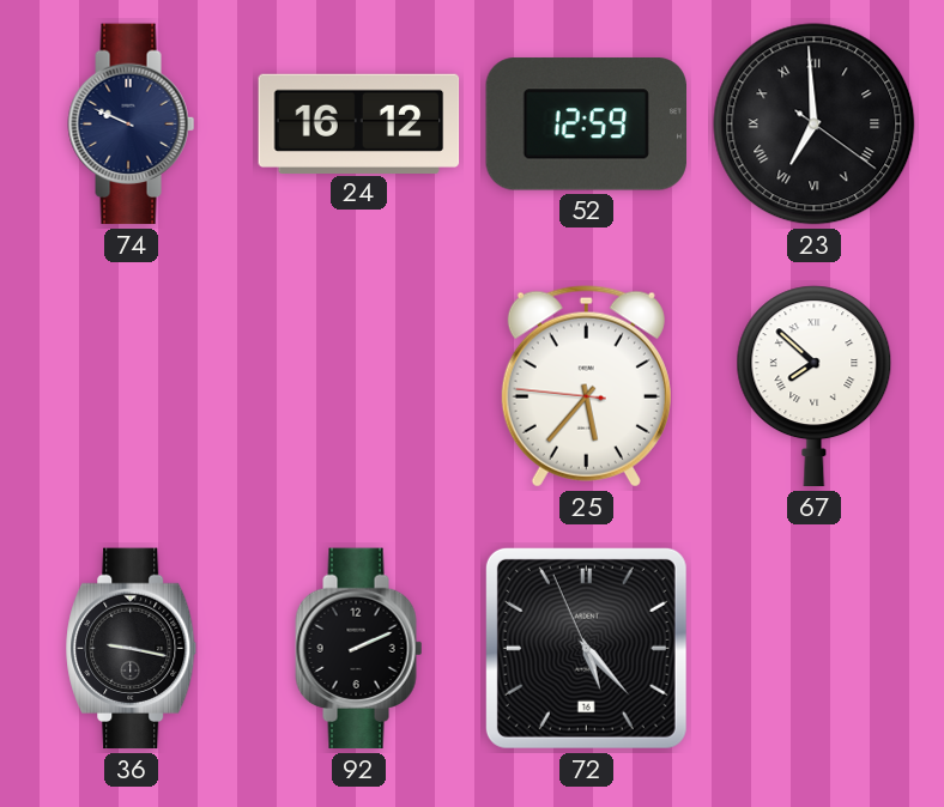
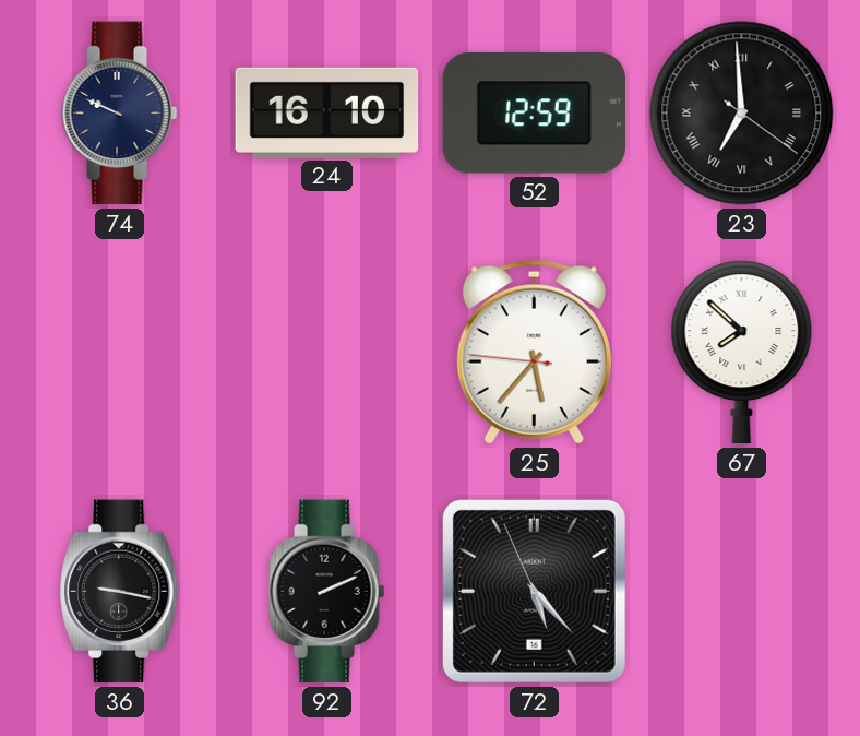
24: 16:12 -> 16:10 (327, 112)
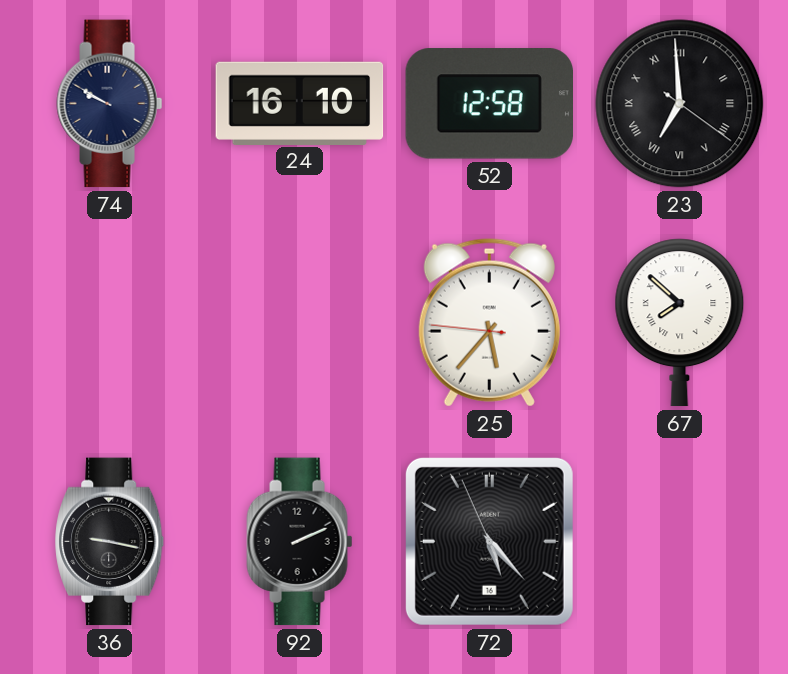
74: 9:49 -> 9:50 (110, 104)
52: 12:59 -> 12:58 (489, 104)
